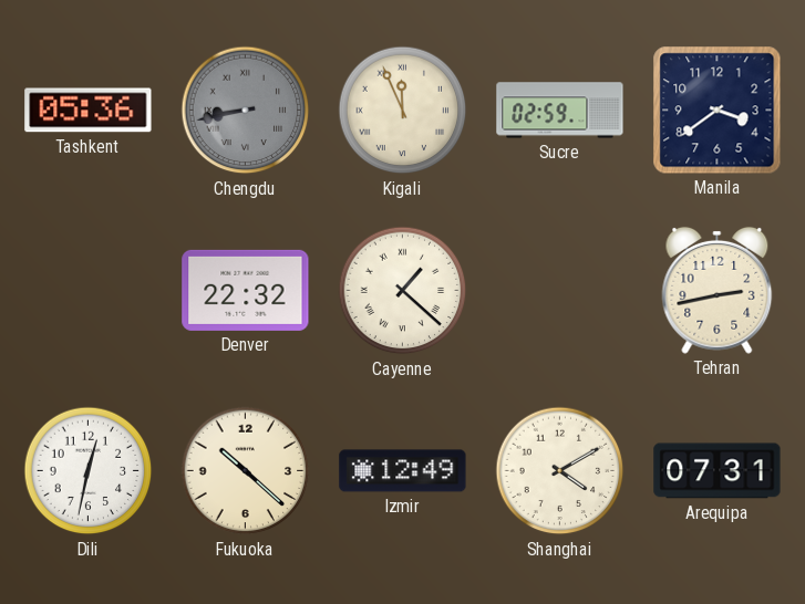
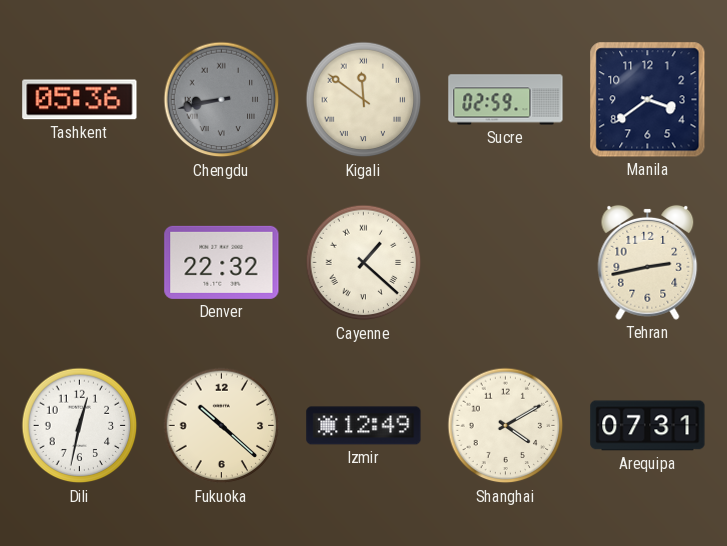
Kigali: 11:56 -> 11:51 (364, 100)
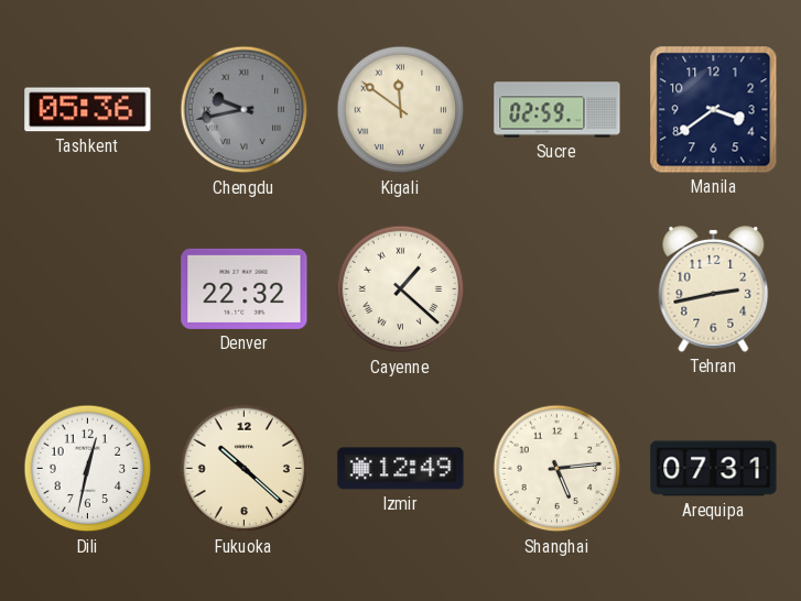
Chengdu: 8:43 -> 9:43 (245, 110)
Shanghai: 4:10 -> 5:14 (558, 469)
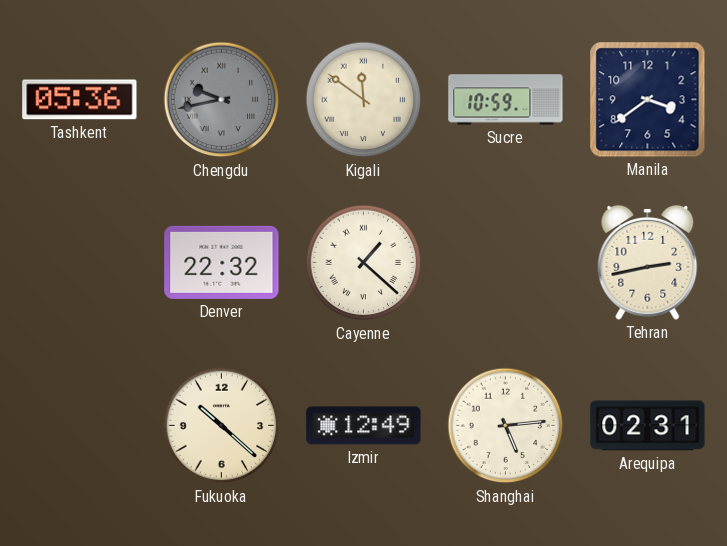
Sucre: 02:59 -> 10:59 (506, 100)
Dili: 12:32 -> none (88, 469)
Arequipa: 07:31 -> 02:31 (648, 426)
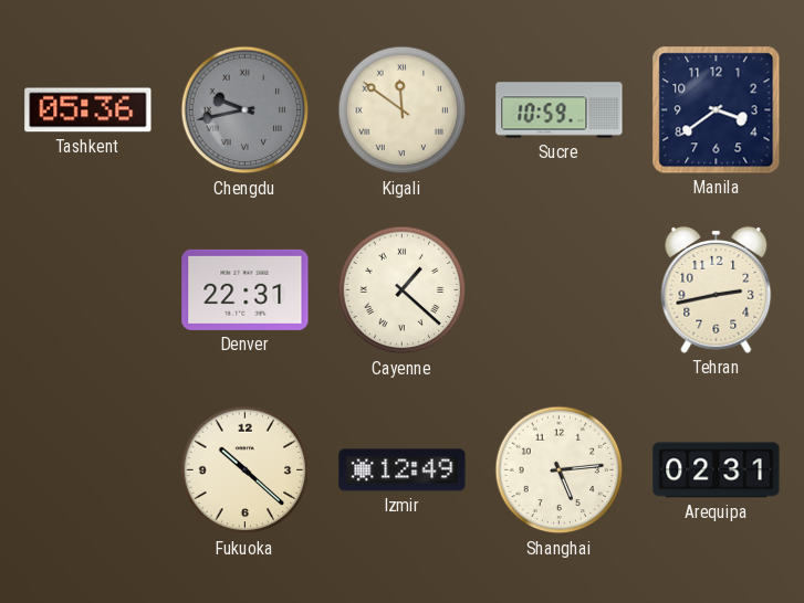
Denver: 22:32 -> 22:31 (246, 289)
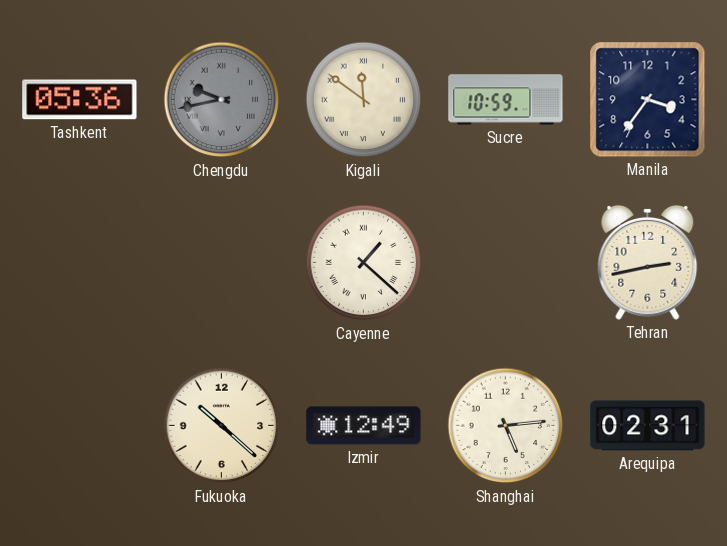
Manila: 3:39 -> 3:36 (648, 100)
Denver: 22:31 -> none (246, 289)
